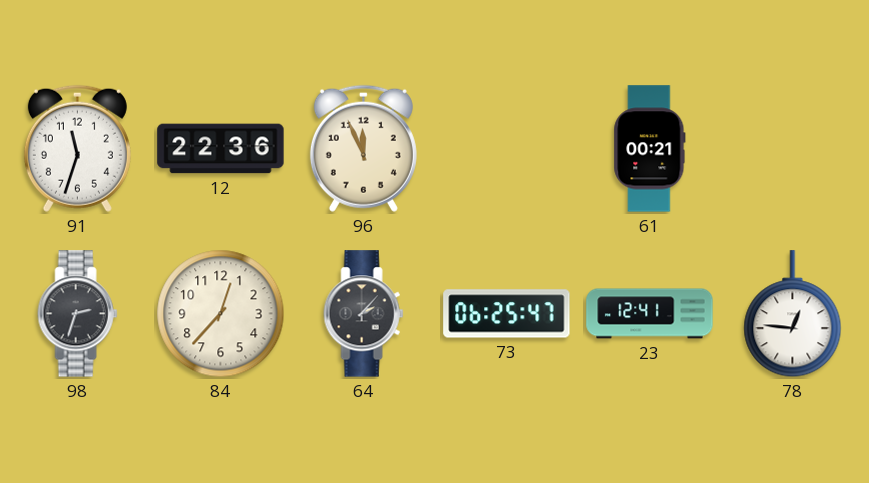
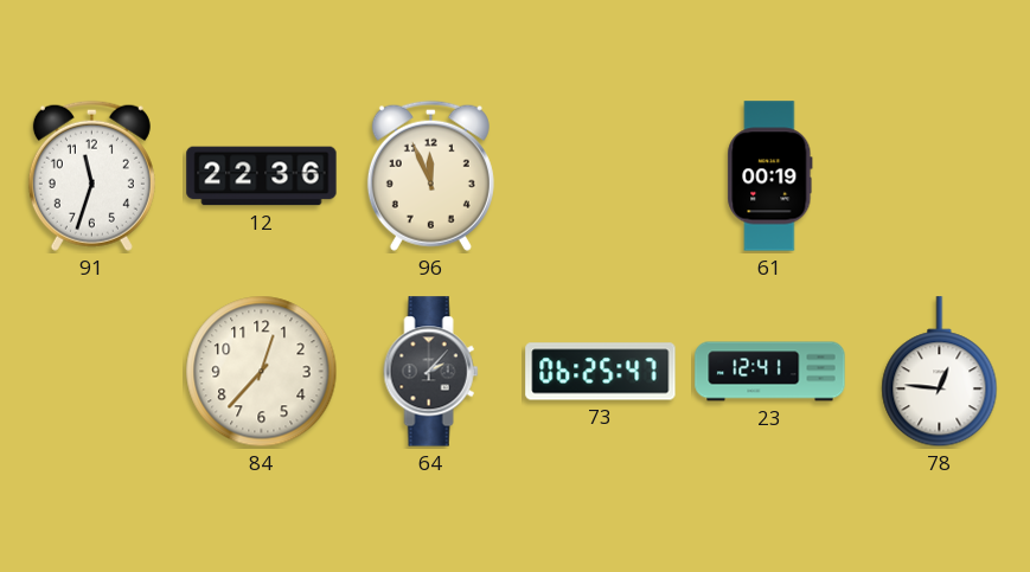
61: 00:21 -> 00:19 (770, 176)
98: 2:33 -> none (78, 314)
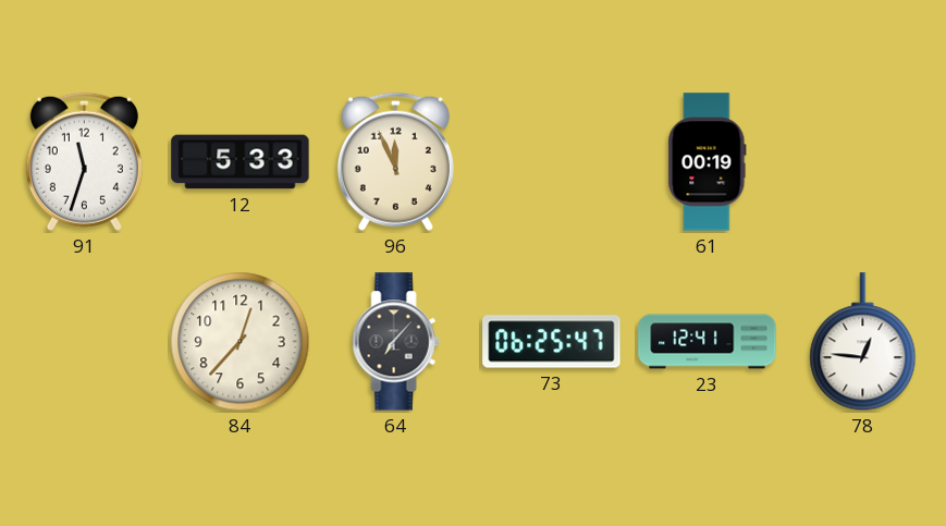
12: 22:36 -> 5:33 (241, 162)
64: 2:07 -> 7:07 (396, 342)
